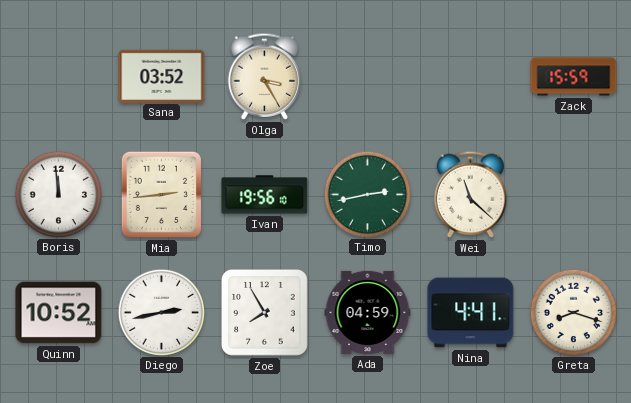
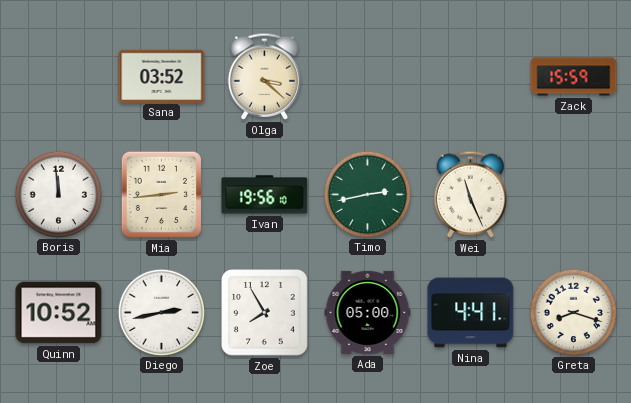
Olga: 3:25 -> 3:22 (264, 76)
Wei: 11:22 -> 11:26 (470, 194)
Ada: 04:59 -> 05:00 (368, 312)
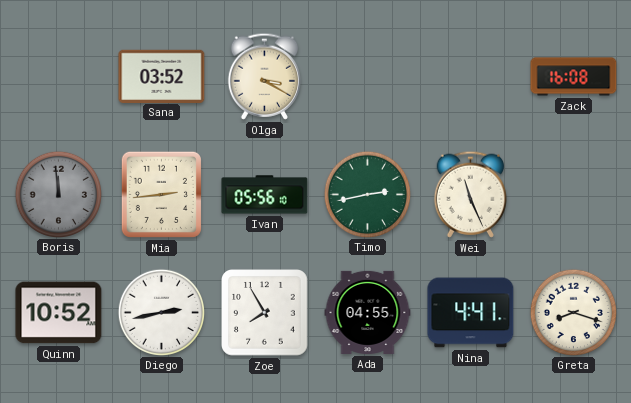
Olga: 3:22 -> 3:20 (264, 76)
Zack: 15:59 -> 16:08 (574, 77)
Boris dial: white -> grey (58, 194)
Ivan: 19:56 -> 05:56 (265, 195)
Ada: 05:00 -> 04:55 (368, 312)
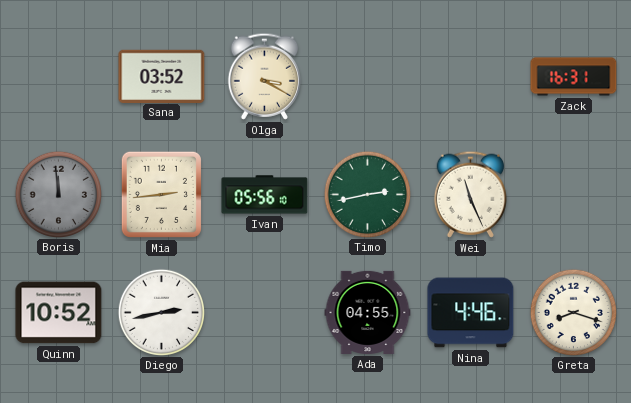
Zack: 16:08 -> 16:31 (574, 77)
Zoe: 7:55 -> none (265, 313)
Nina: 4:41 -> 4:46 (471, 313)
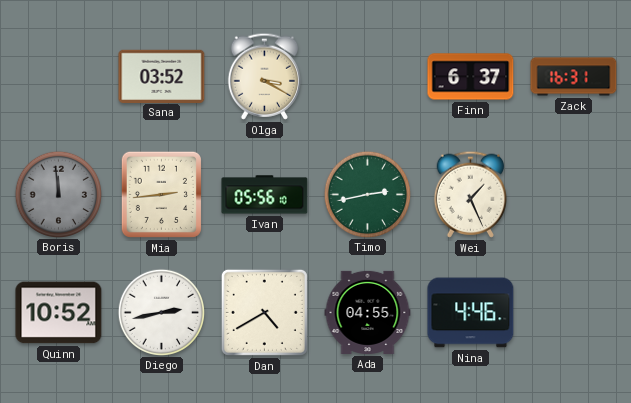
Finn: none -> 6:37 (471, 77)
Wei: 11:26 -> 1:26 (470, 194)
Dan: none -> 4:40 (264, 312)
Greta: 8:18 -> none (573, 312)
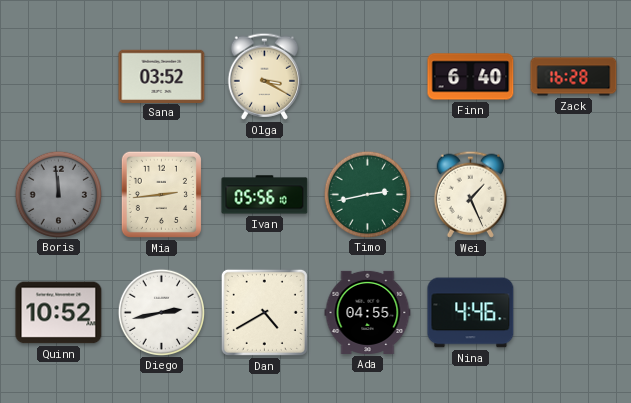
Finn: 6:37 -> 6:40 (471, 77)
Zack: 16:31 -> 16:28 (574, 77)
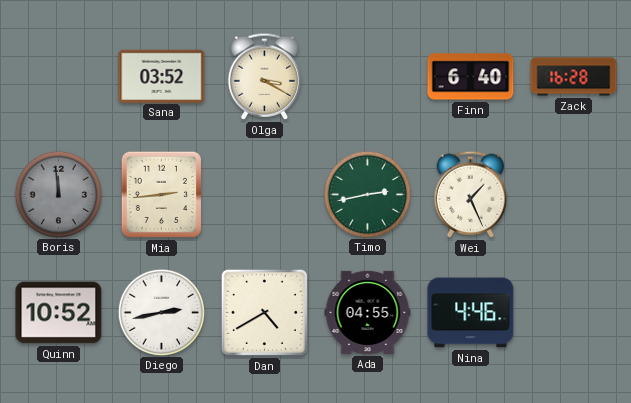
Ivan: 05:56 -> none (265, 195)
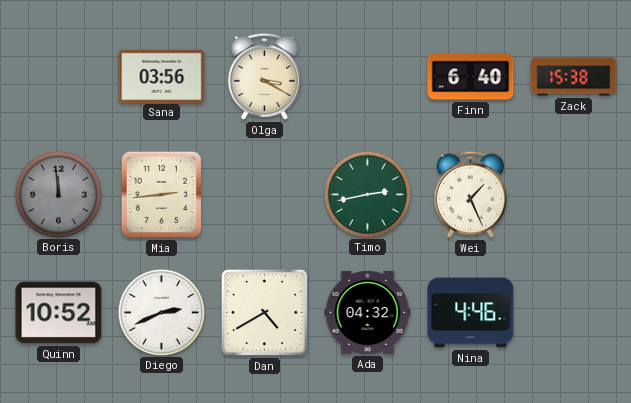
Sana: 03:52 -> 03:56 (162, 76)
Zack: 16:28 -> 15:38 (574, 77)
Diego: 2:43 -> 2:41 (161, 312)
Ada: 04:55 -> 04:32 (368, 312)
